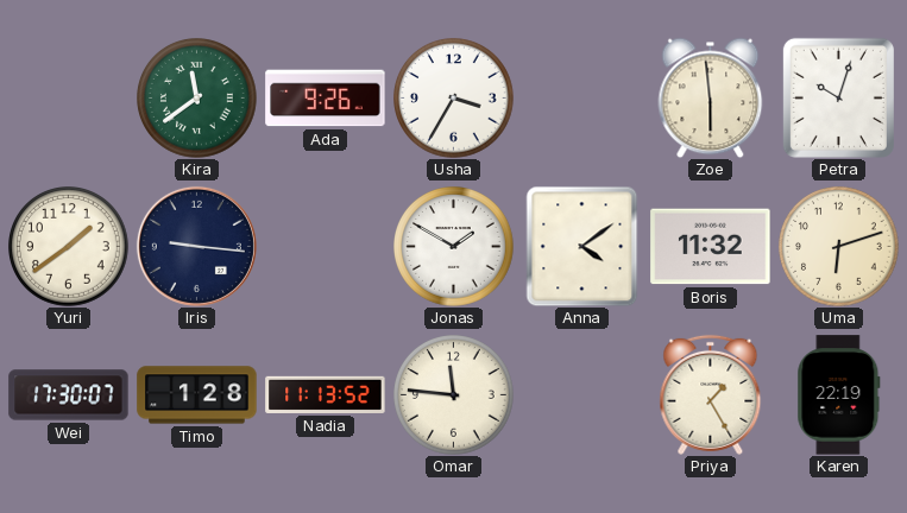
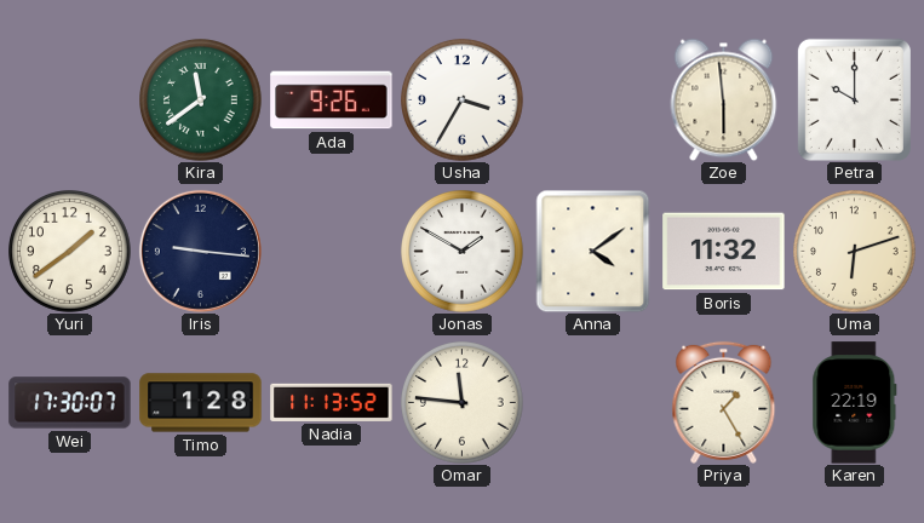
Petra: 10:03 -> 10:00 (854, 99)
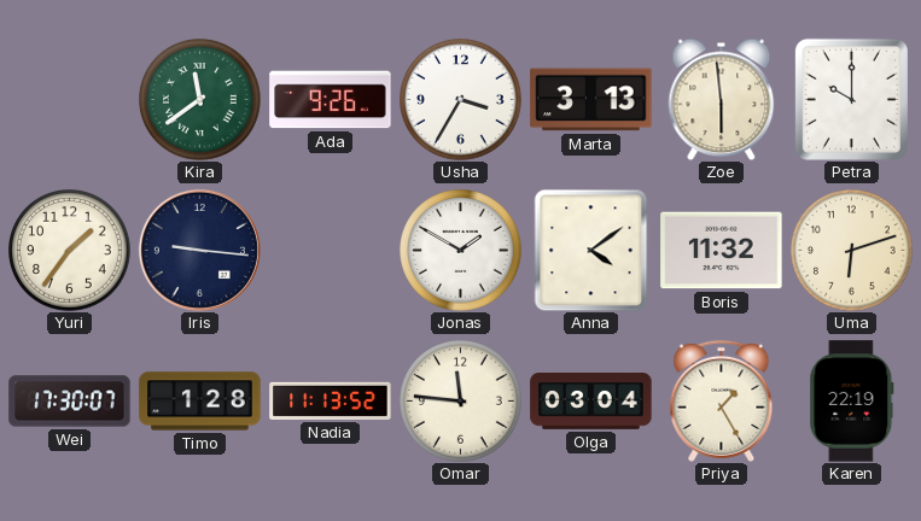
Marta: none -> 3:13 (591, 100)
Yuri: 1:39 -> 1:36 (70, 251)
Olga: none -> 03:04 (591, 402)
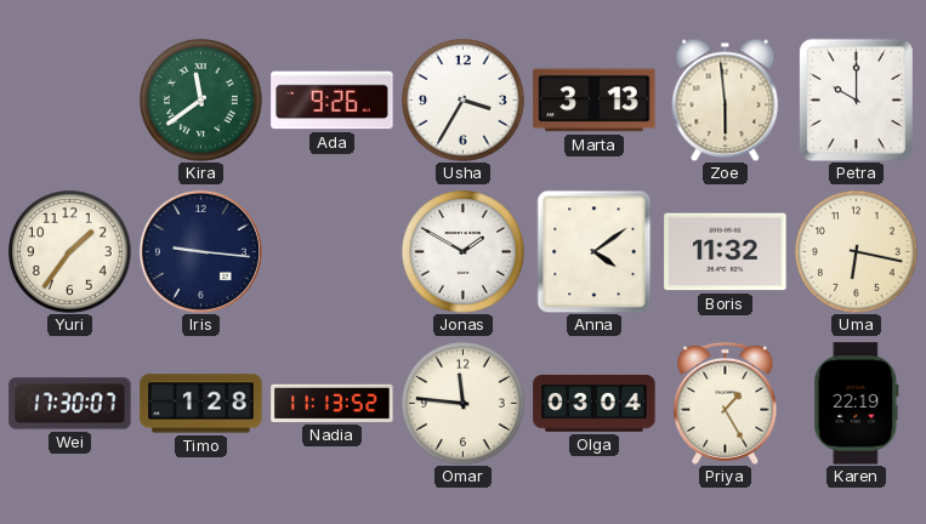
Uma: 6:12 -> 6:17 (857, 252)
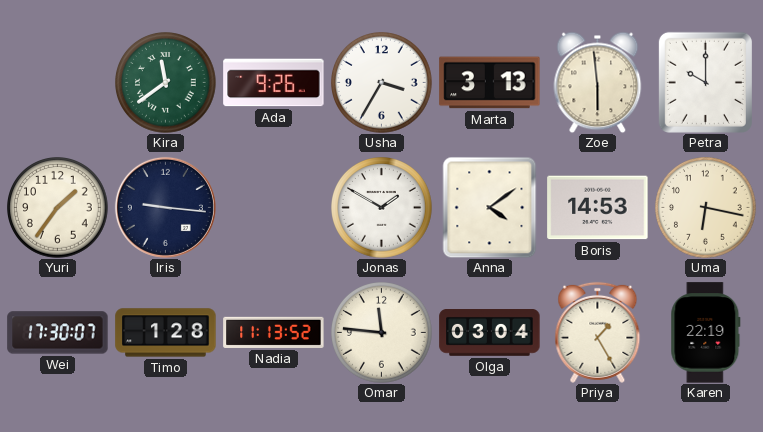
Boris: 11:32 -> 14:53 (598, 208)
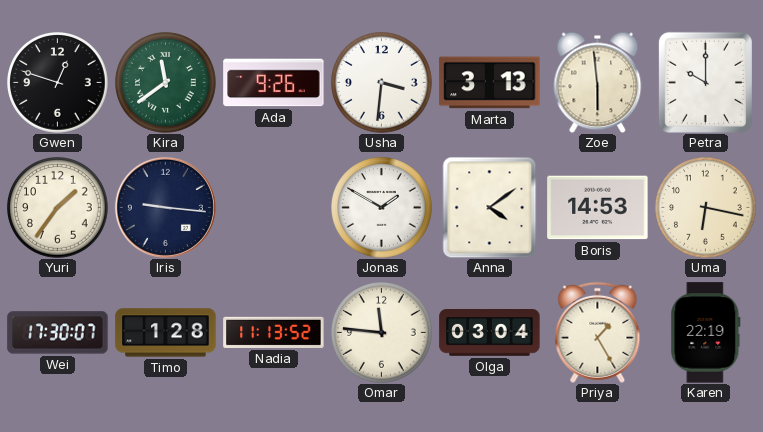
Gwen: none -> 12:48 (58, 83)
Usha: 3:35 -> 3:31 (382, 83)
